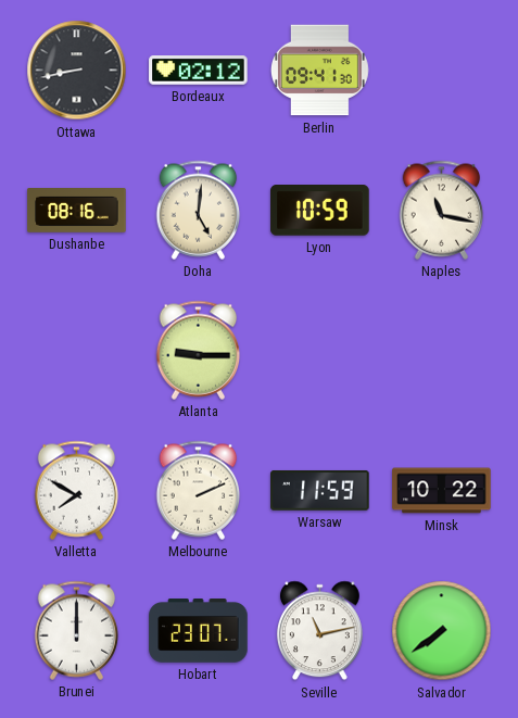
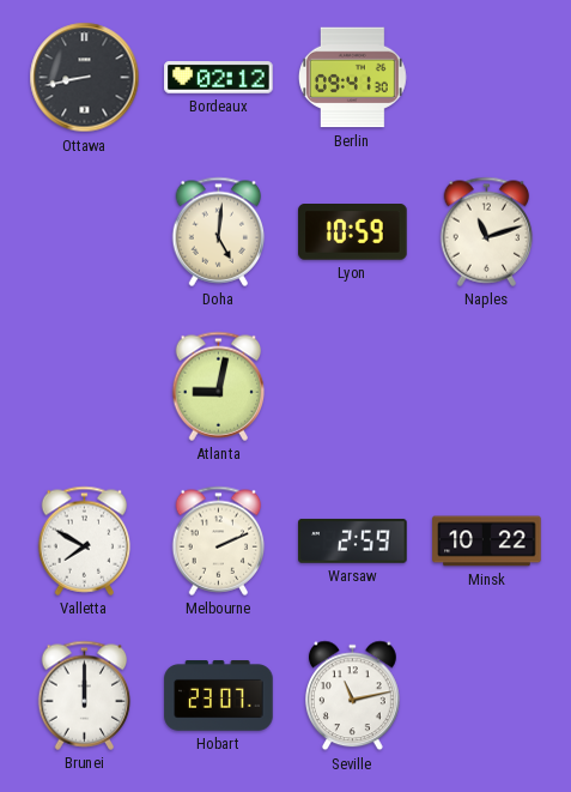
Dushanbe: 08:16 -> none (77, 211)
Naples: 11:17 -> 11:12 (487, 231)
Atlanta: 9:15 -> 9:02 (219, 386)
Warsaw: 11:59 -> 2:59 (353, 542)
Salvador: 7:39 -> none (442, 631)
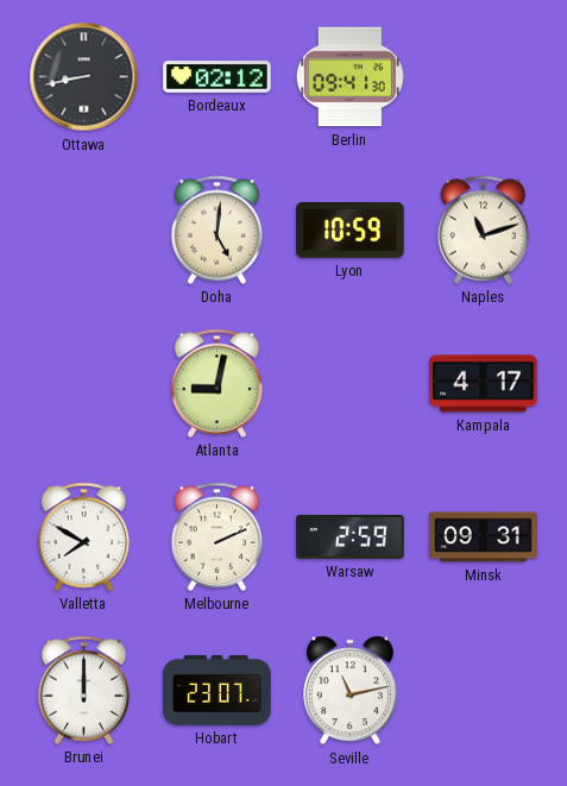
Kampala: none -> 4:17 (484, 384)
Minsk: 10:22 -> 09:31 (484, 537)
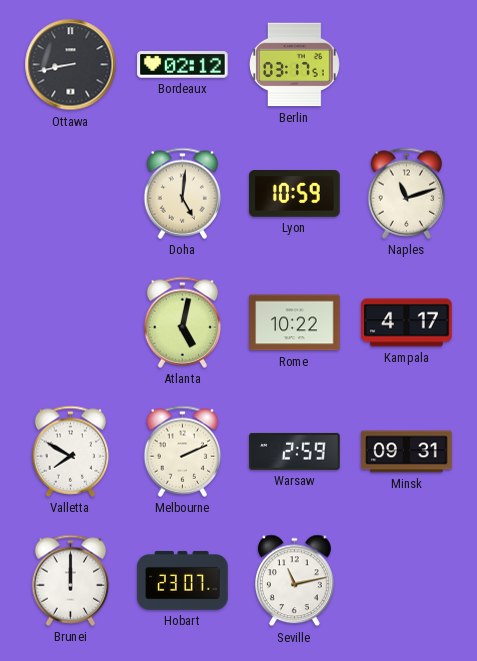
Berlin: 09:41 -> 03:17 (294, 65)
Atlanta: 9:02 -> 5:02 (183, 322)
Rome: none -> 10:22 (295, 323)
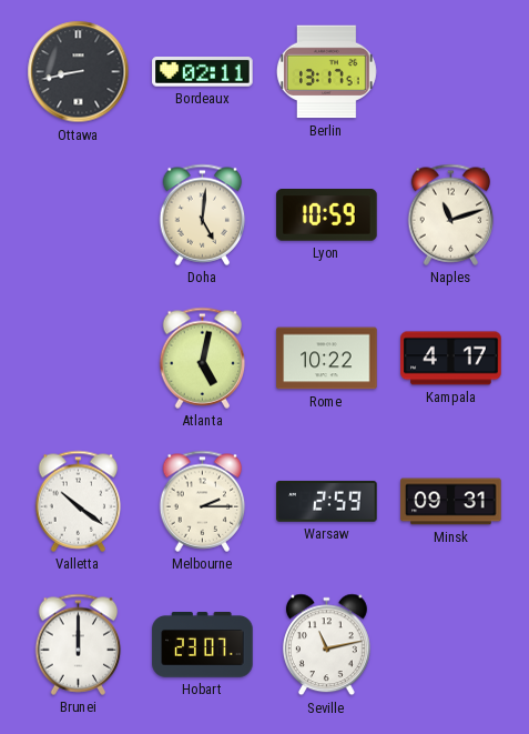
Bordeaux: 02:12 -> 02:11 (203, 72)
Berlin: 03:17 -> 13:17 (326, 72)
Valletta: 7:50 -> 10:21 (79, 501)
Melbourne: 2:11 -> 2:15 (203, 501)
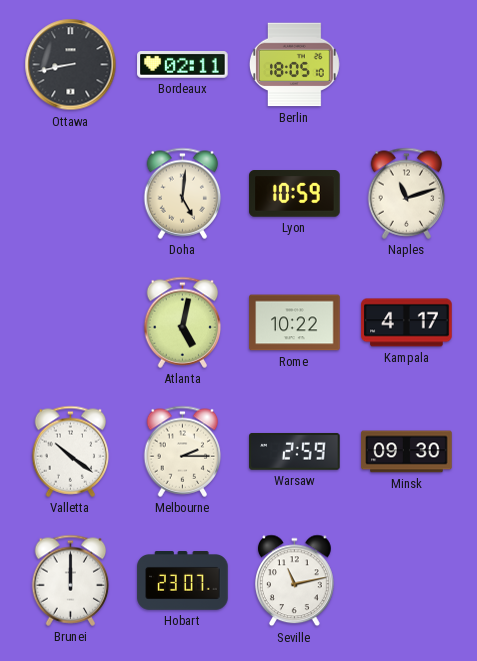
Berlin: 13:17 -> 18:05 (294, 65)
Minsk: 09:31 -> 09:30 (407, 452)
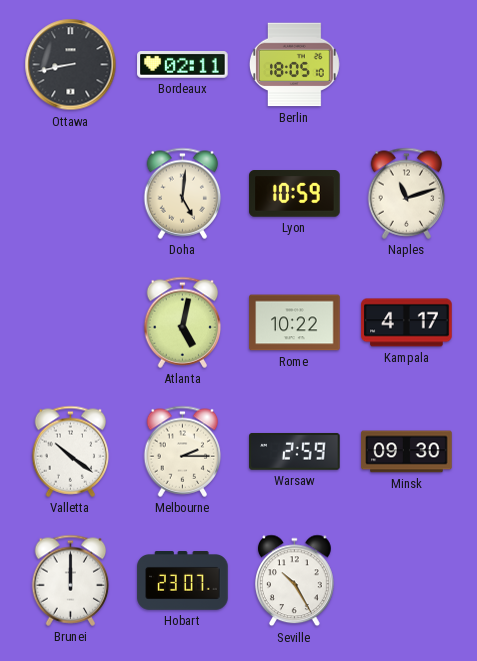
Seville: 11:13 -> 10:25 (294, 581)
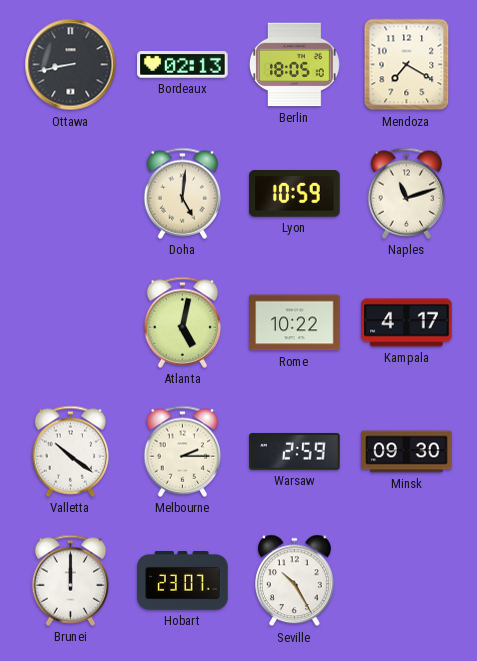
Bordeaux: 02:11 -> 02:13 (183, 65)
Mendoza: none -> 7:20 (407, 65)
